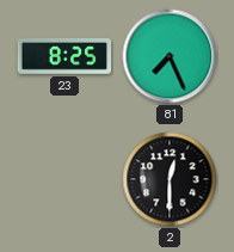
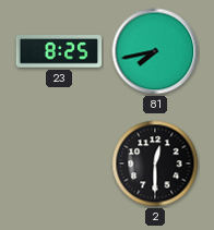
81: 7:26 -> 7:43 (155, 51)
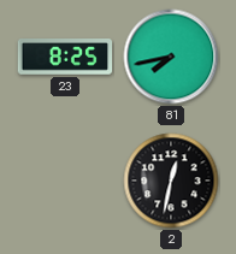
2: 12:30 -> 12:32 (171, 181)
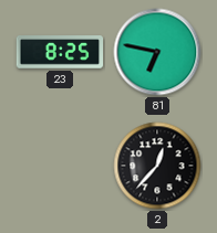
81: 7:43 -> 6:47 (157, 52)
2: 12:32 -> 12:37 (157, 166)
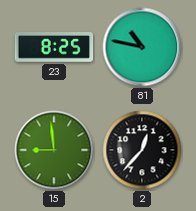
81: 6:47 -> 10:47 (142, 47)
15: none -> 8:59 (54, 150)
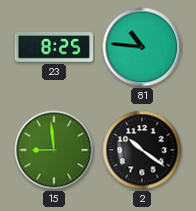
81: 10:47 -> 10:46 (142, 47)
2: 12:37 -> 10:21 (142, 150)
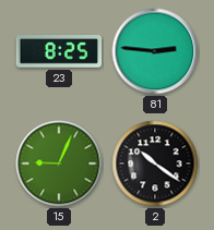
81: 10:46 -> 2:46 (155, 51)
15: 8:59 -> 9:04 (59, 164)
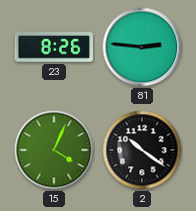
23: 8:25 -> 8:26 (54, 48)
15: 9:04 -> 4:04 (54, 150)
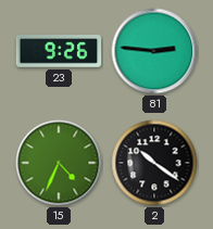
23: 8:26 -> 9:26 (59, 52)
15: 4:04 -> 4:34 (59, 163)
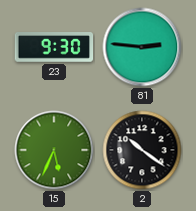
23: 9:26 -> 9:30 (54, 48)
15: 4:34 -> 5:34 (54, 150)
